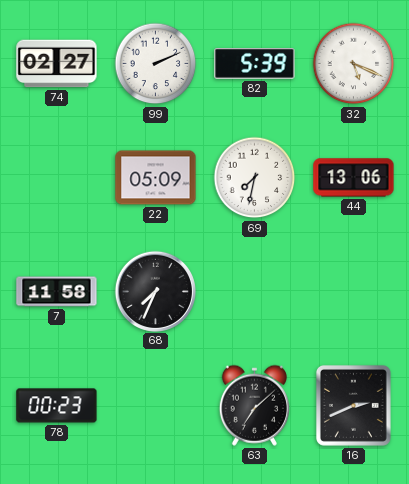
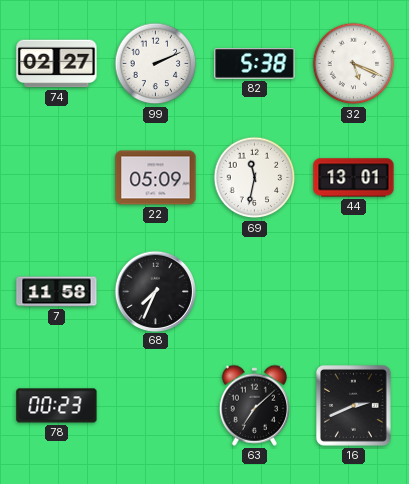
82: 5:39 -> 5:38 (255, 64)
69: 7:32 -> 11:32 (255, 178)
44: 13:06 -> 13:01 (354, 178)
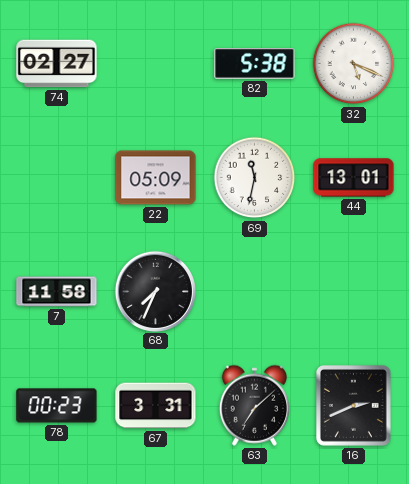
99: 2:11 -> none (156, 64)
67: none -> 3:31 (156, 406)
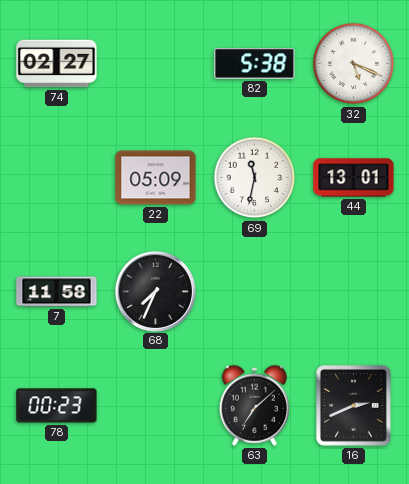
67: 3:31 -> none (156, 406)
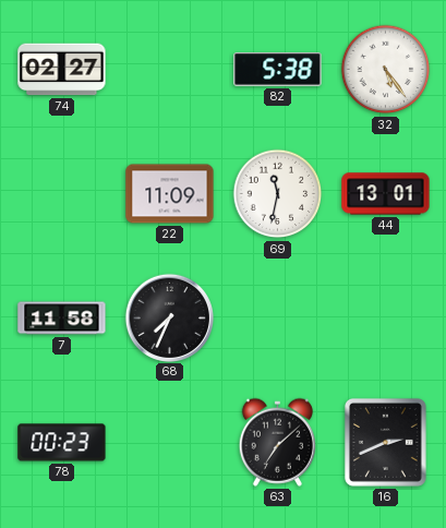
32: 5:19 -> 5:24 (386, 70)
22: 05:09 -> 11:09 (170, 194)
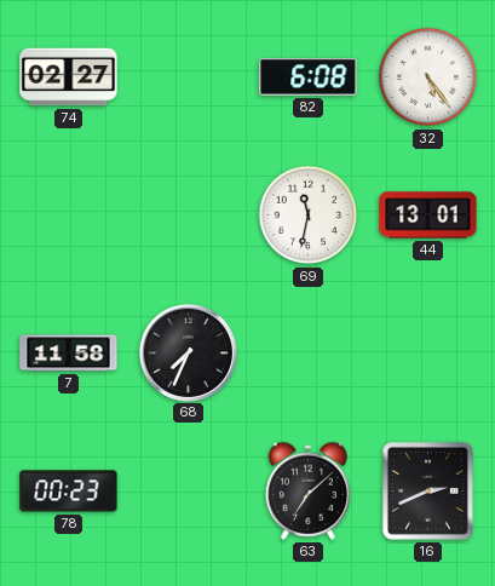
82: 5:38 -> 6:08 (309, 77)
22: 11:09 -> none (170, 194)
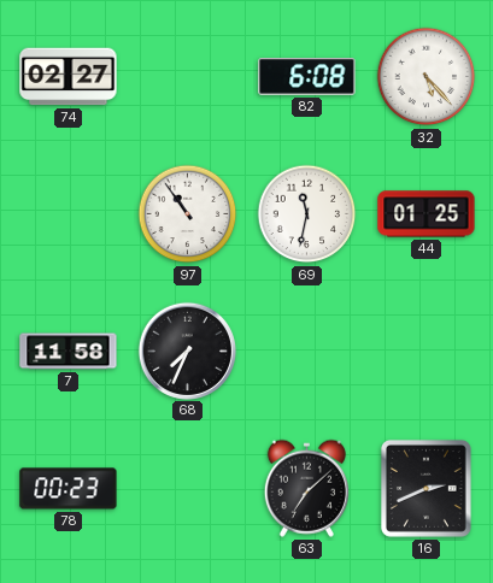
32: 5:24 -> 5:23 (427, 77)
97: none -> 10:54 (188, 214)
44: 13:01 -> 01:25 (427, 214)
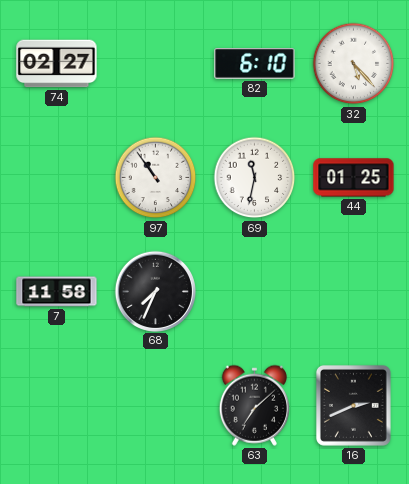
82: 6:08 -> 6:10 (255, 64)
78: 00:23 -> none (69, 489)
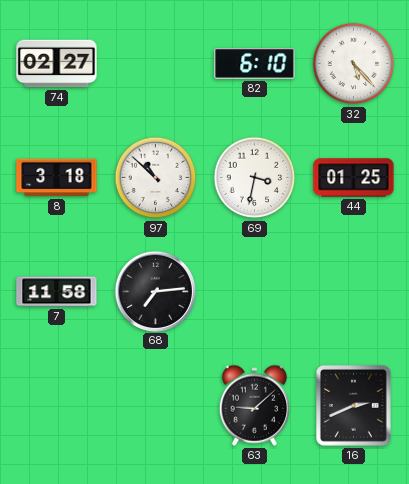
8: none -> 3:18 (57, 178)
97: 10:54 -> 10:52 (156, 178)
69: 11:32 -> 3:32 (255, 178)
68: 7:34 -> 7:14 (155, 291)
63: 7:08 -> 9:08 (254, 405)
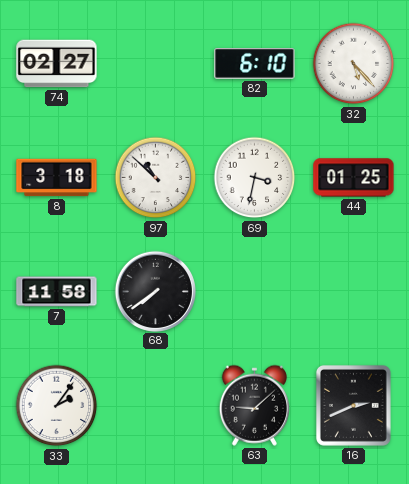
68: 7:14 -> 7:39 (155, 291)
33: none -> 2:06 (57, 406)
